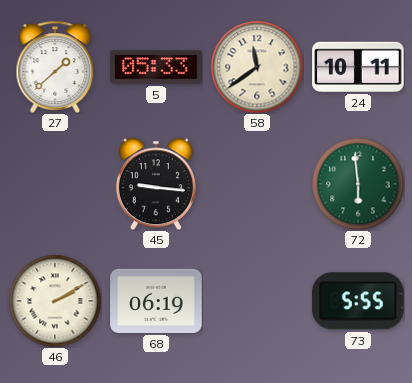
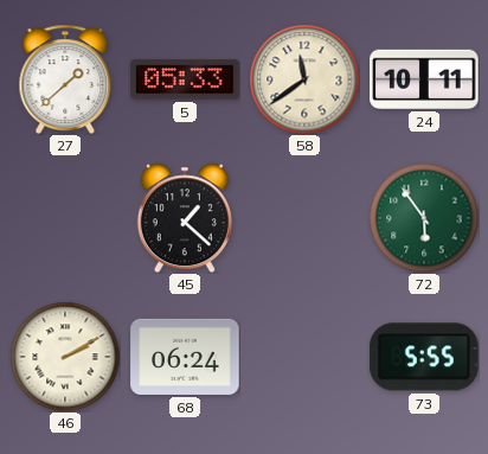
45: 9:16 -> 1:22 (185, 218)
72: 5:59 -> 5:54 (424, 218)
68: 06:19 -> 06:24 (185, 357)
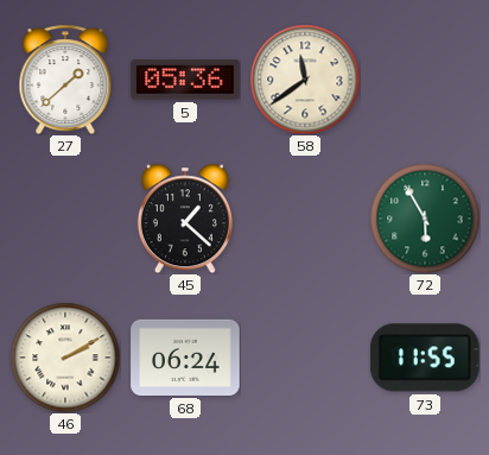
5: 05:33 -> 05:36 (185, 80)
24: 10:11 -> none (424, 79)
72: 5:54 -> 5:55 (425, 219)
73: 5:55 -> 11:55 (425, 358)
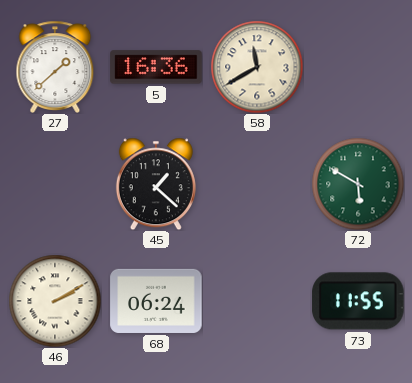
5: 05:36 -> 16:36 (156, 67)
58: 11:39 -> 11:40 (257, 67)
72: 5:55 -> 5:50 (358, 184)
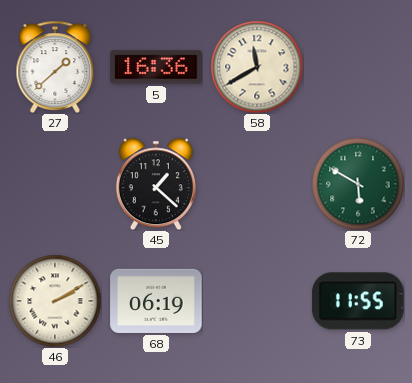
68: 06:24 -> 06:19 (156, 301)
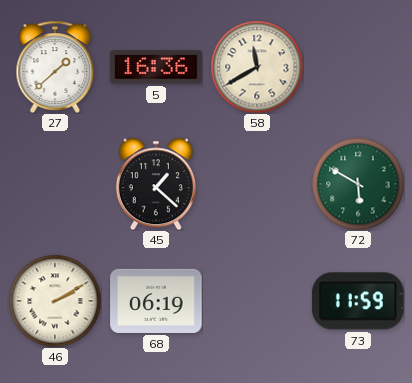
73: 11:55 -> 11:59 (358, 301)
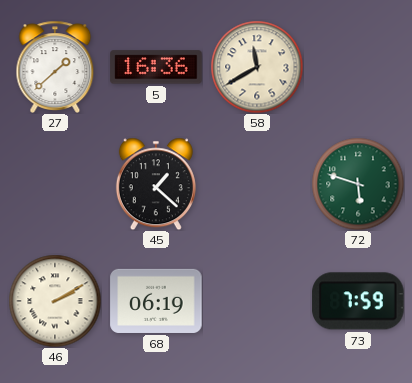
72: 5:50 -> 5:48 (358, 184)
73: 11:59 -> 7:59 (358, 301)
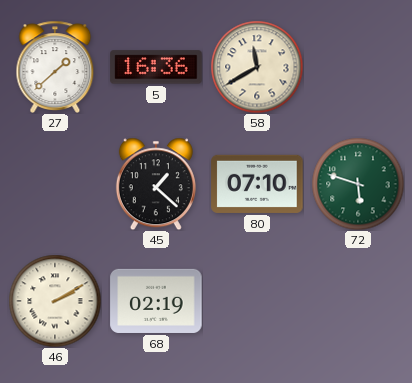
80: none -> 07:10 (257, 184)
68: 06:19 -> 02:19 (156, 301)
73: 7:59 -> none (358, 301)
